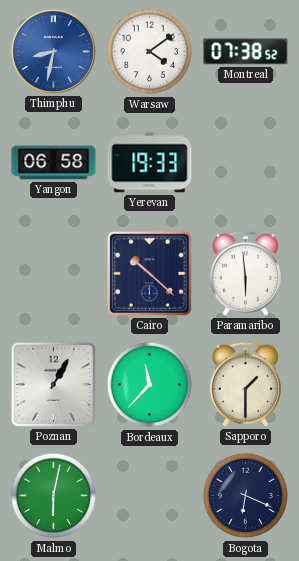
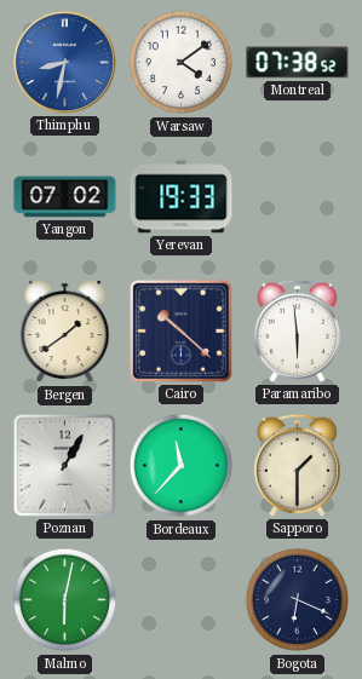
Yangon: 06:58 -> 07:02 (65, 197)
Bergen: none -> 1:39 (65, 332)
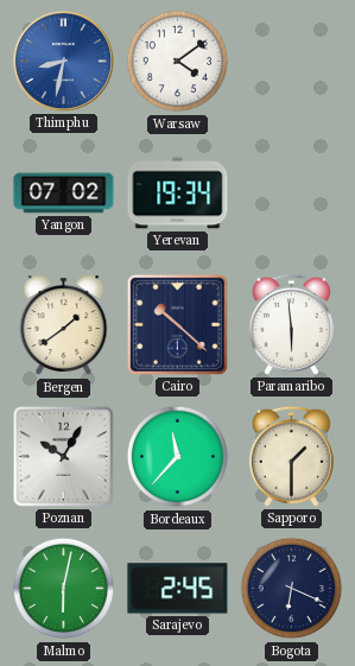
Montreal: 07:38 -> none (298, 63)
Yerevan: 19:33 -> 19:34 (178, 194)
Poznan: 1:05 -> 10:05 (63, 456)
Sarajevo: none -> 2:45 (178, 589)
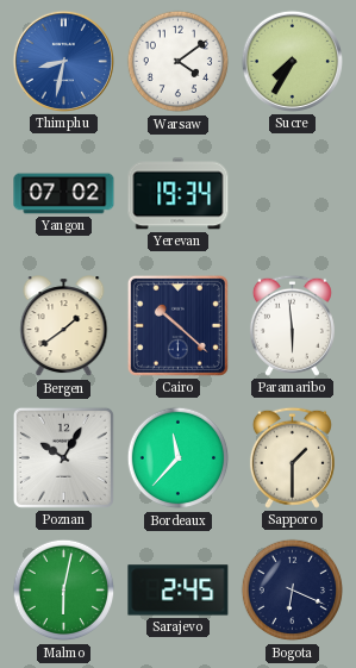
Sucre: none -> 7:35 (292, 61)
